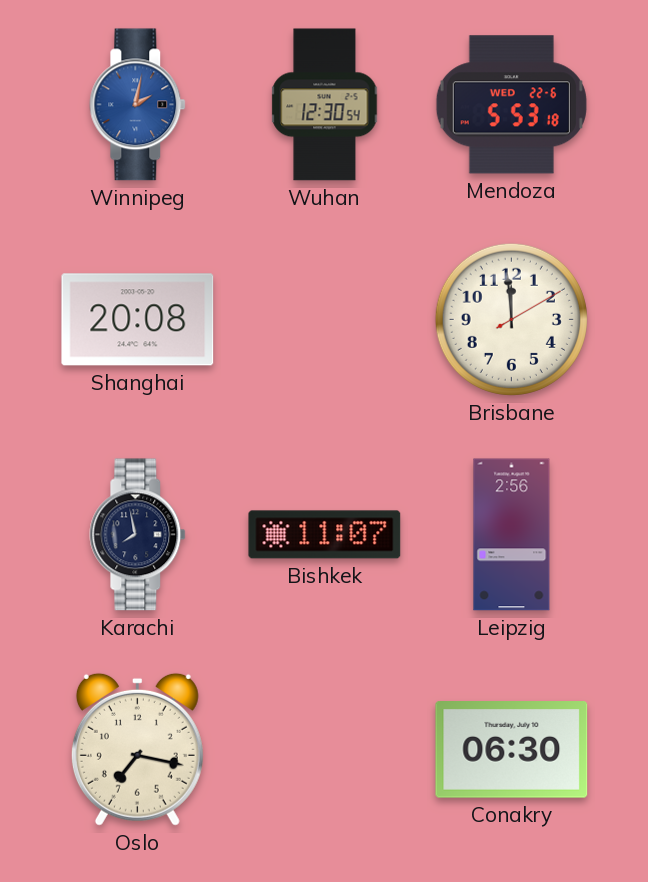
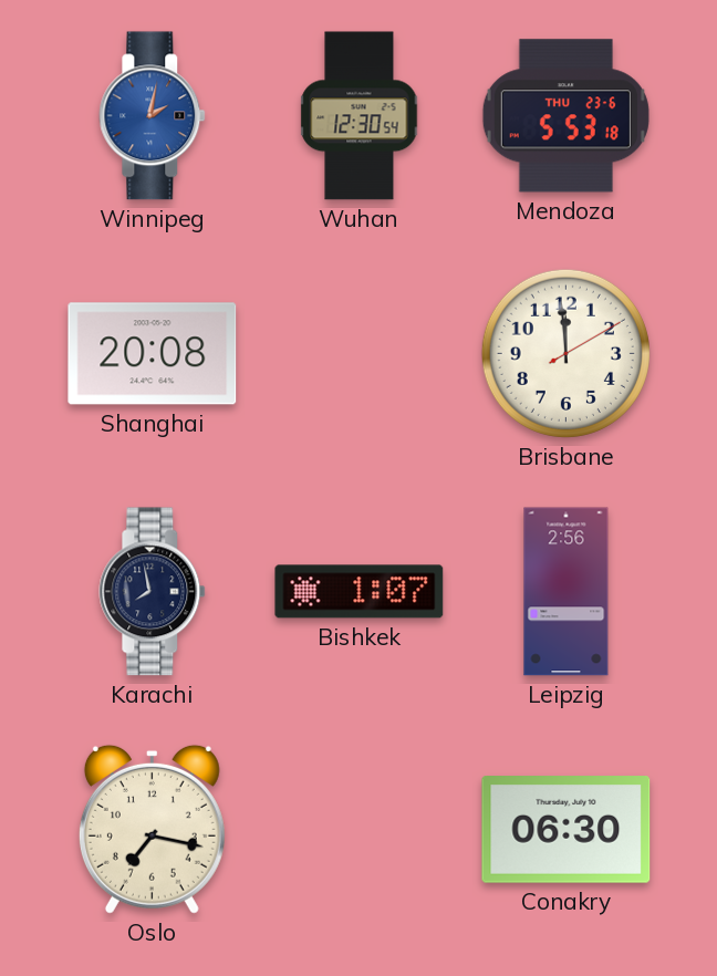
Mendoza date: WED 22-6 -> THU 23-6 (565, 116)
Bishkek: 11:07 -> 1:07 (360, 592)
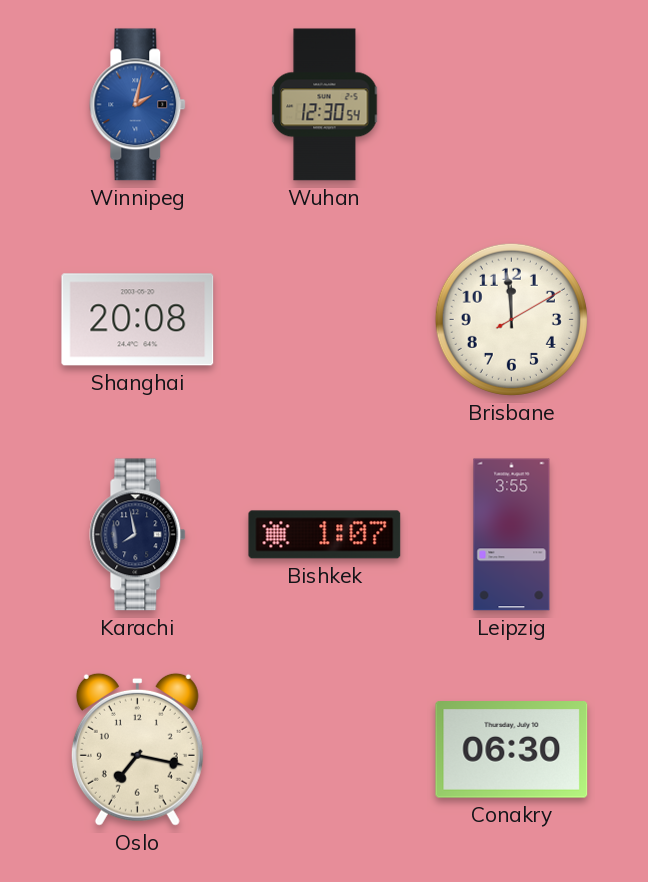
Mendoza: 5:53 -> none (565, 116)
Leipzig: 2:56 -> 3:55 (512, 535)
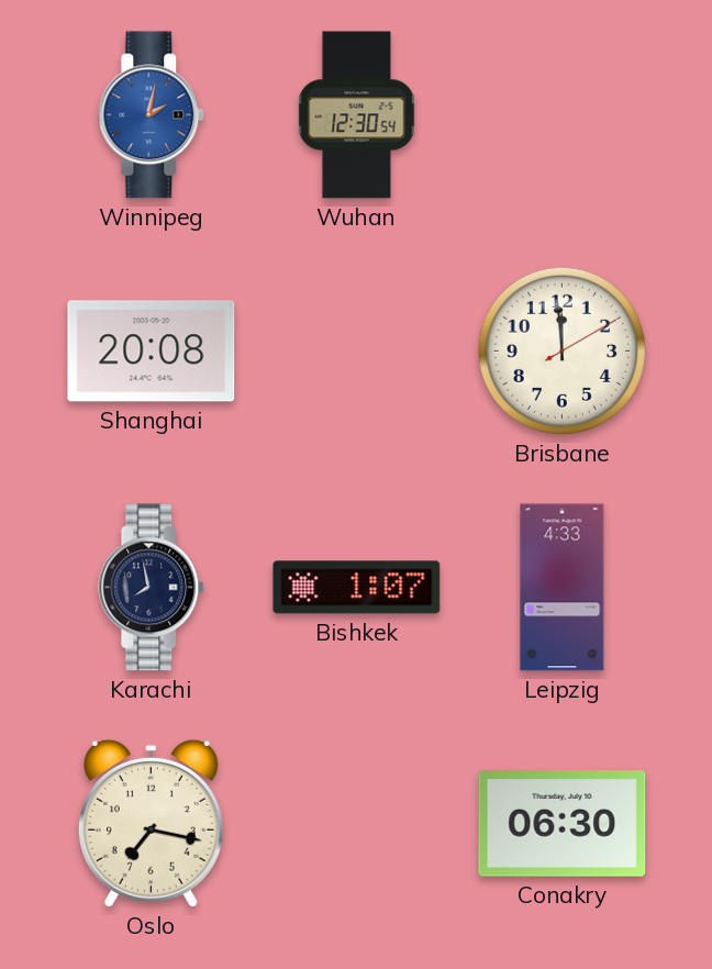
Leipzig: 3:55 -> 4:33 (563, 588)
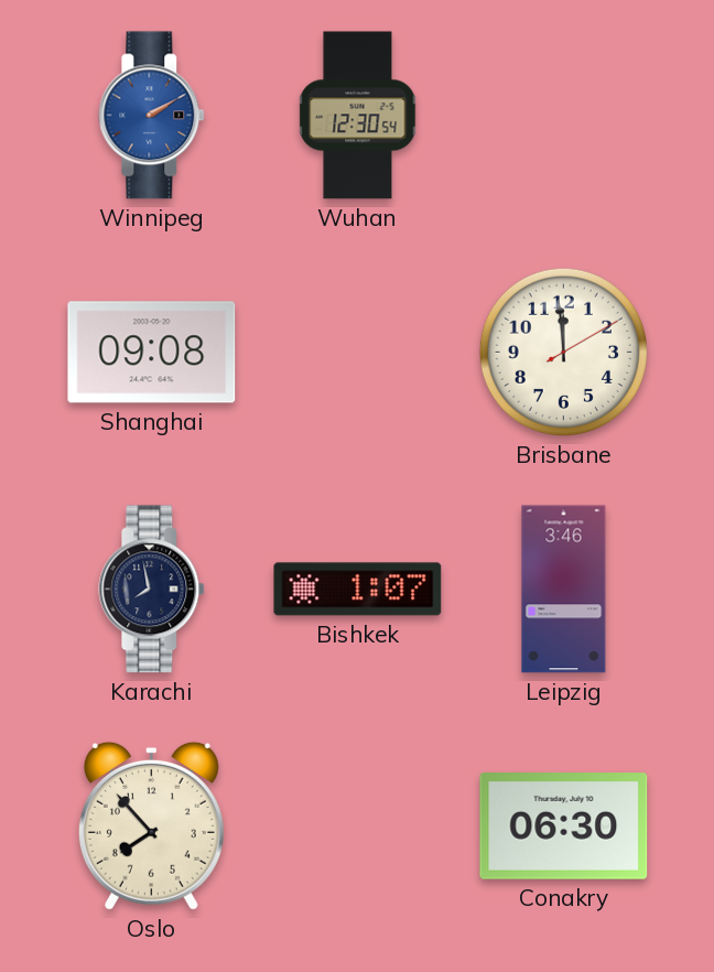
Winnipeg: 2:02 -> 2:10 (152, 116)
Shanghai: 20:08 -> 09:08 (152, 353)
Leipzig: 4:33 -> 3:46 (564, 590)
Oslo: 7:17 -> 7:53 (151, 825)
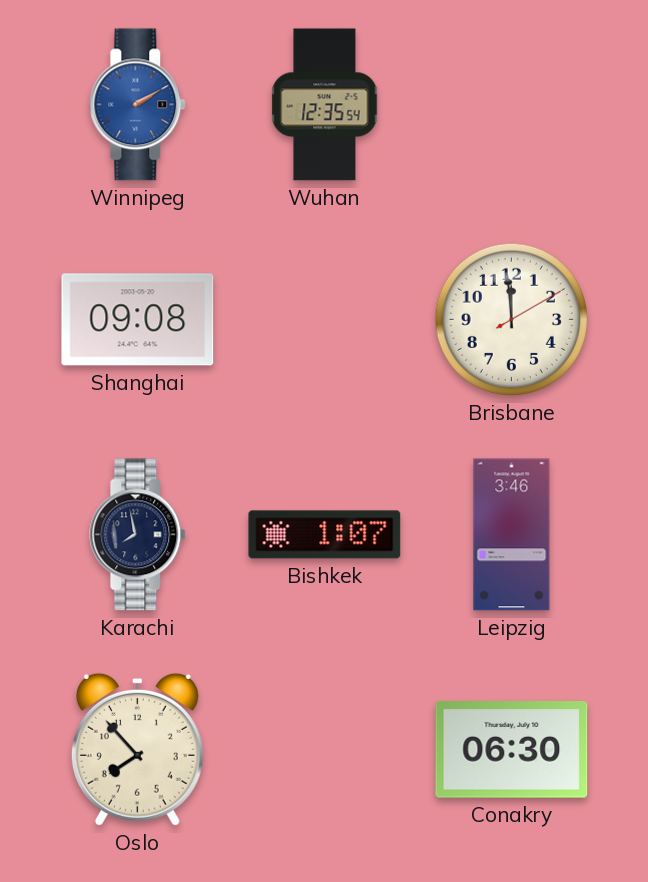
Wuhan: 12:30 -> 12:35 (325, 105)
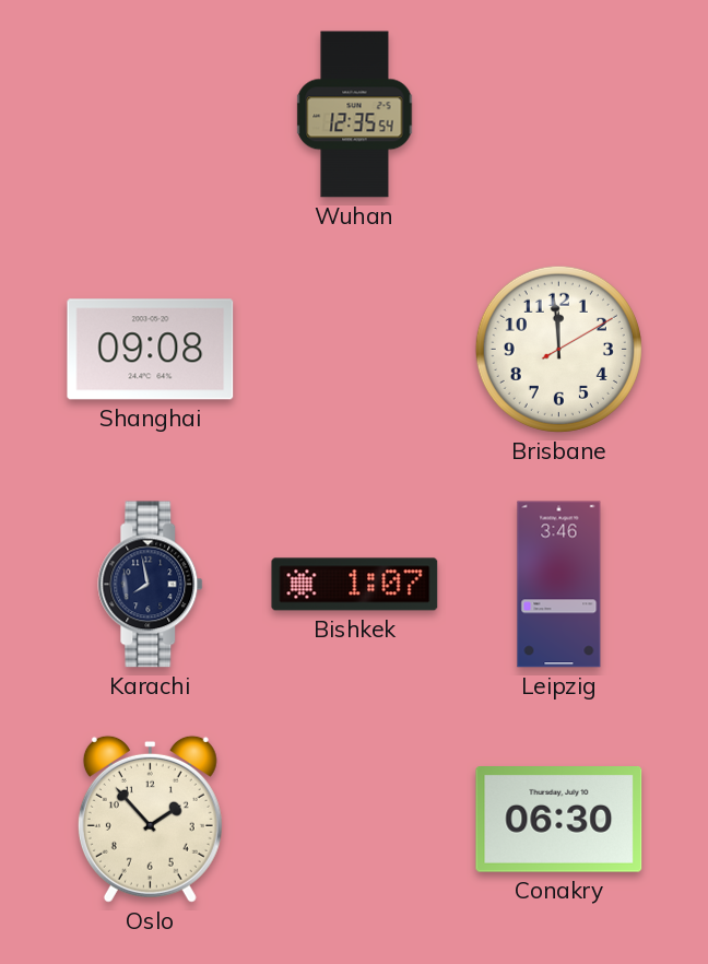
Winnipeg: 2:10 -> none (138, 105)
Oslo: 7:53 -> 1:53 (150, 819)
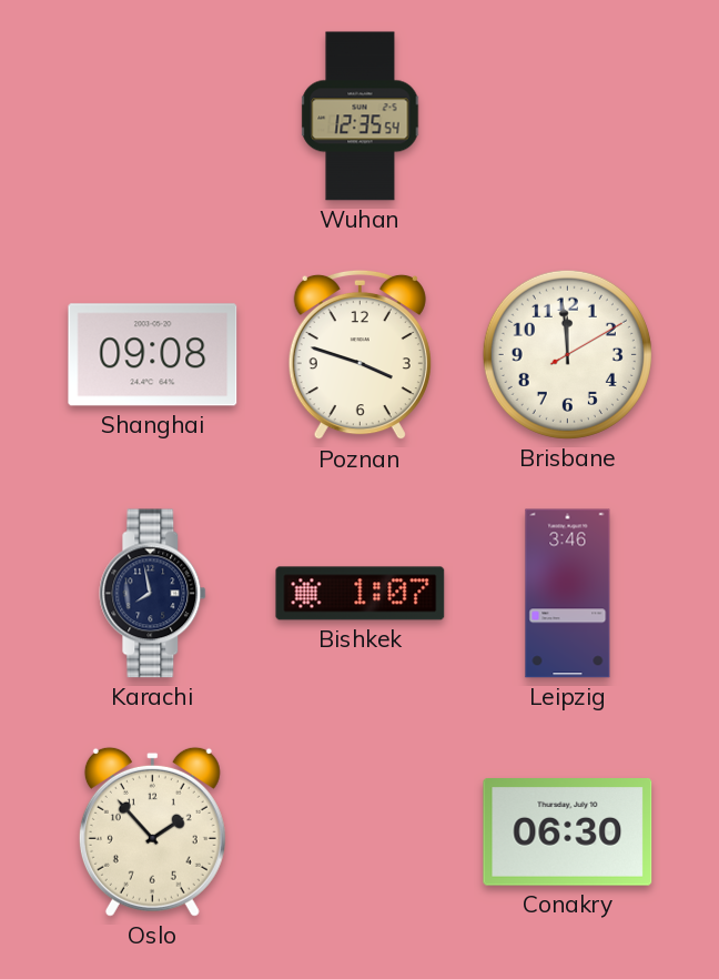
Poznan: none -> 3:48 (359, 355)
